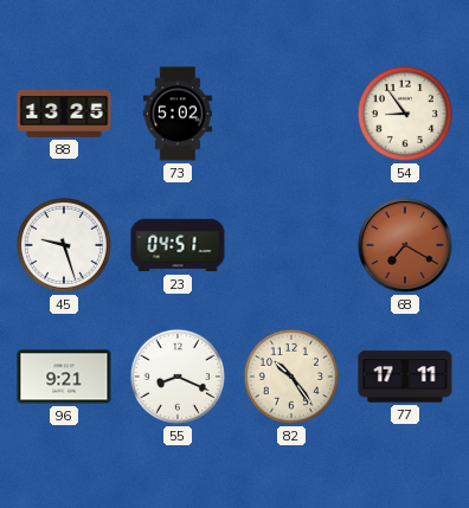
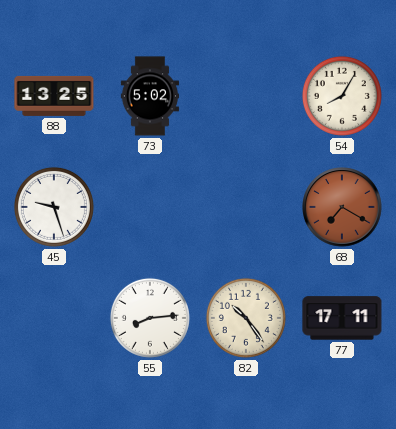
54: 8:54 -> 8:05 (342, 96)
23: 04:51 -> none (178, 245)
96: 9:21 -> none (64, 377)
55: 8:19 -> 8:14 (150, 318)
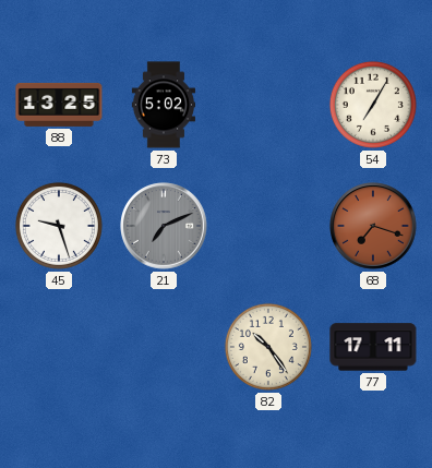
54: 8:05 -> 7:05 (373, 105)
21: none -> 7:11 (164, 226)
68: 7:20 -> 7:18 (373, 226)
55: 8:14 -> none (150, 318)
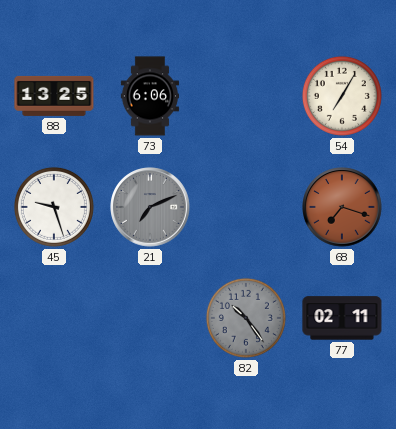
73: 5:02 -> 6:06 (149, 96)
82 dial: cream -> grey (246, 318)
77: 17:11 -> 02:11 (342, 318)
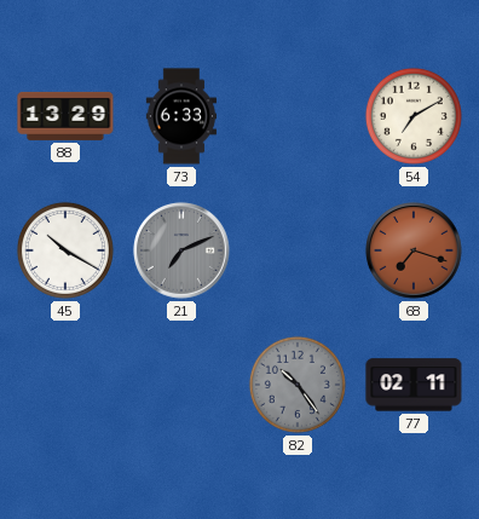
88: 13:25 -> 13:29 (65, 116)
73: 6:06 -> 6:33 (180, 116)
54: 7:05 -> 7:10 (414, 116)
45: 9:27 -> 10:20 (65, 250)
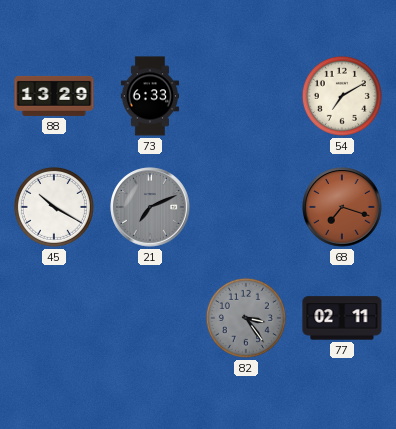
82: 10:24 -> 3:24 (246, 318)
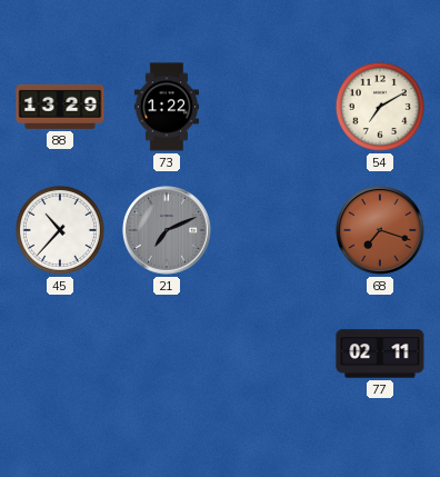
73: 6:33 -> 1:22 (166, 107)
45: 10:20 -> 10:37 (60, 230)
82: 3:24 -> none (246, 318)
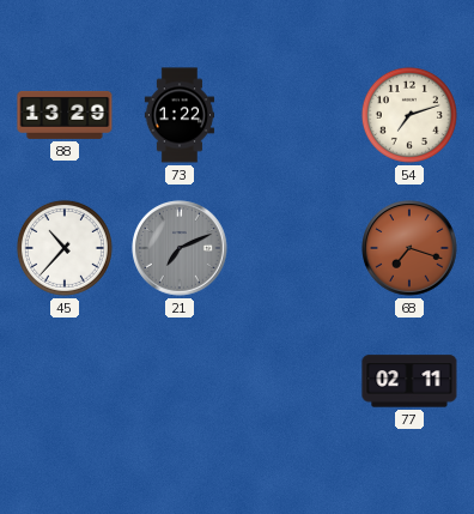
54: 7:10 -> 7:12 (409, 115)
